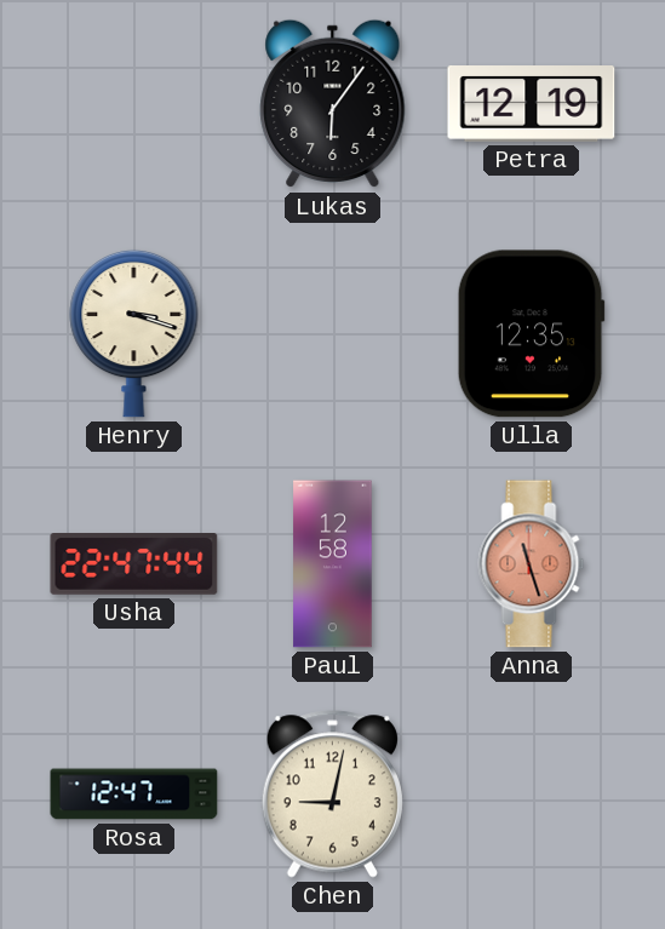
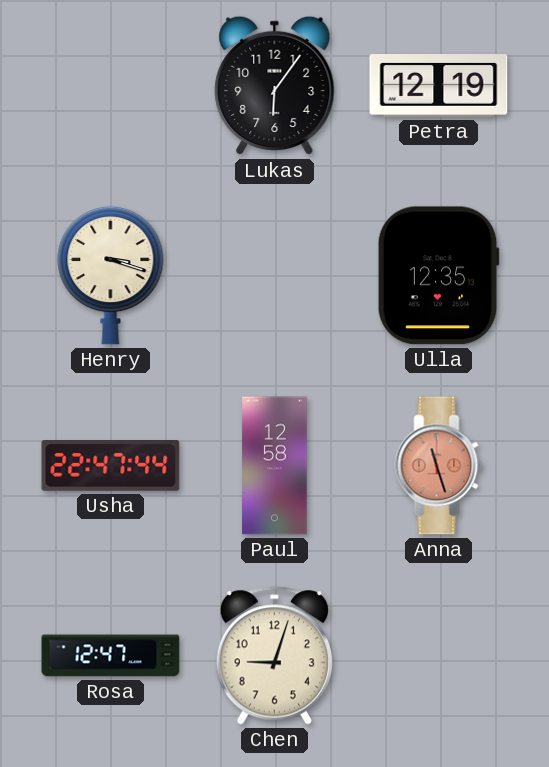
Chen: 9:02 -> 9:03 (274, 656)
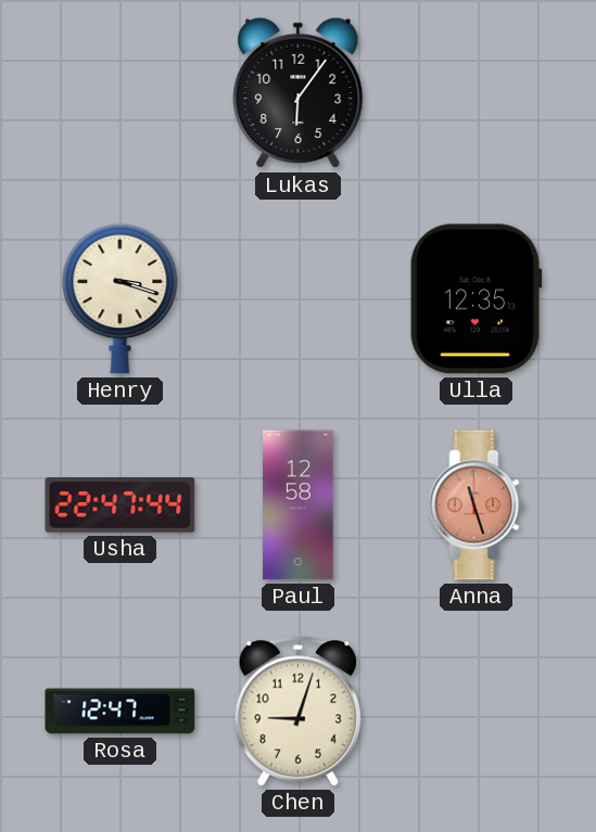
Petra: 12:19 -> none (439, 86)
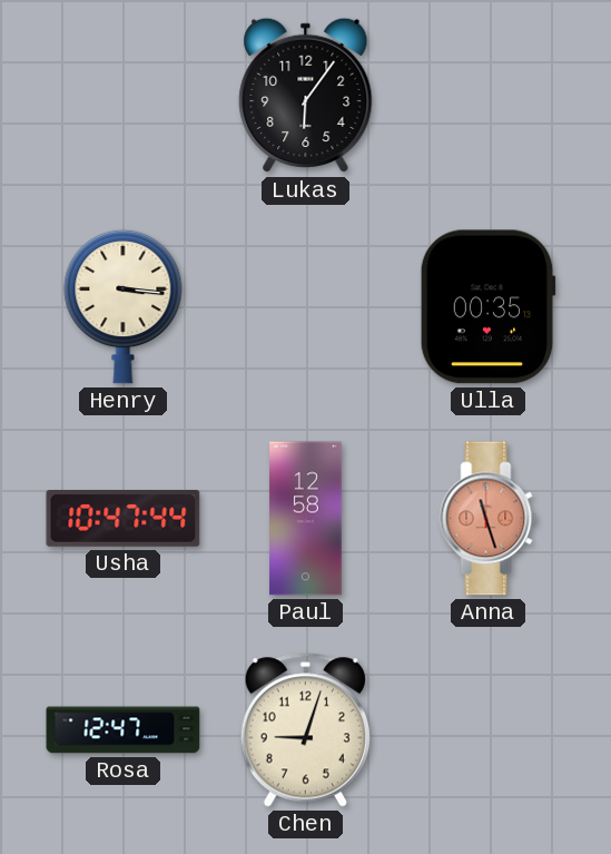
Henry: 3:18 -> 3:16 (124, 306)
Ulla: 12:35 -> 00:35 (487, 307)
Usha: 22:47 -> 10:47 (124, 519)
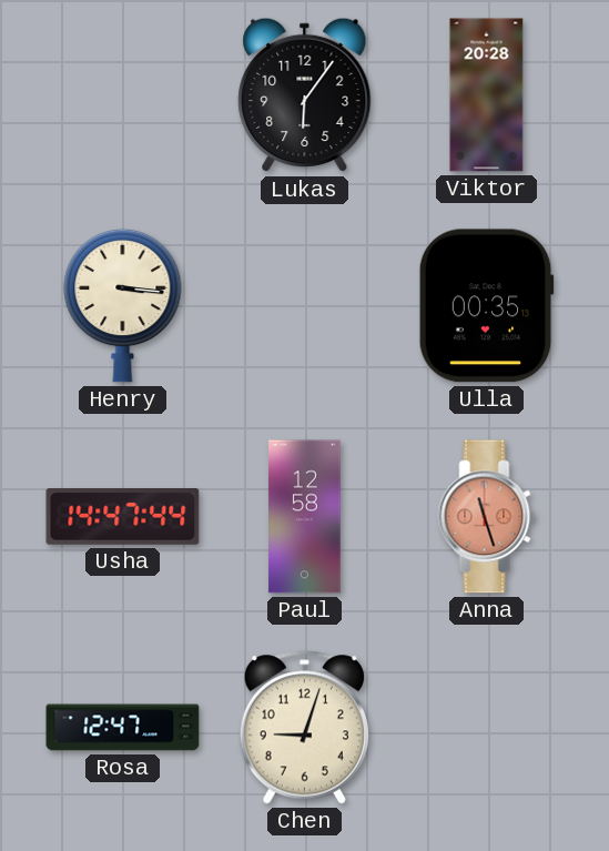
Viktor: none -> 20:28 (487, 95)
Usha: 10:47 -> 14:47 (123, 517)
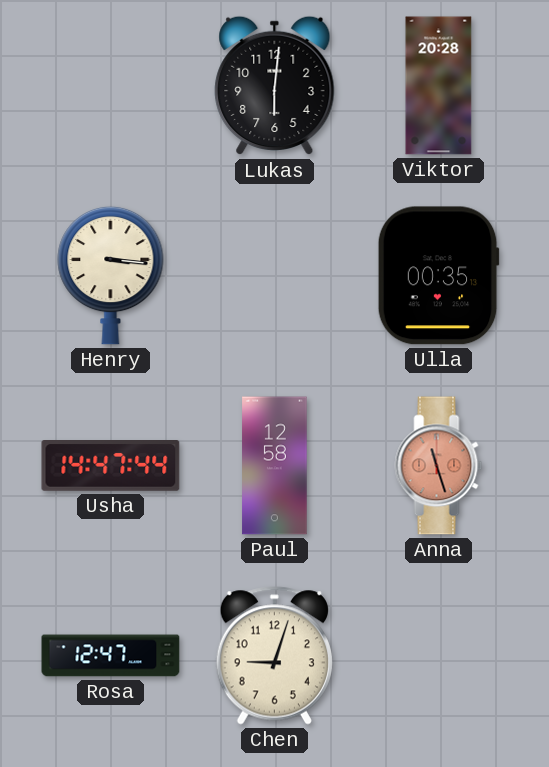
Lukas: 6:06 -> 6:01 (275, 86)
